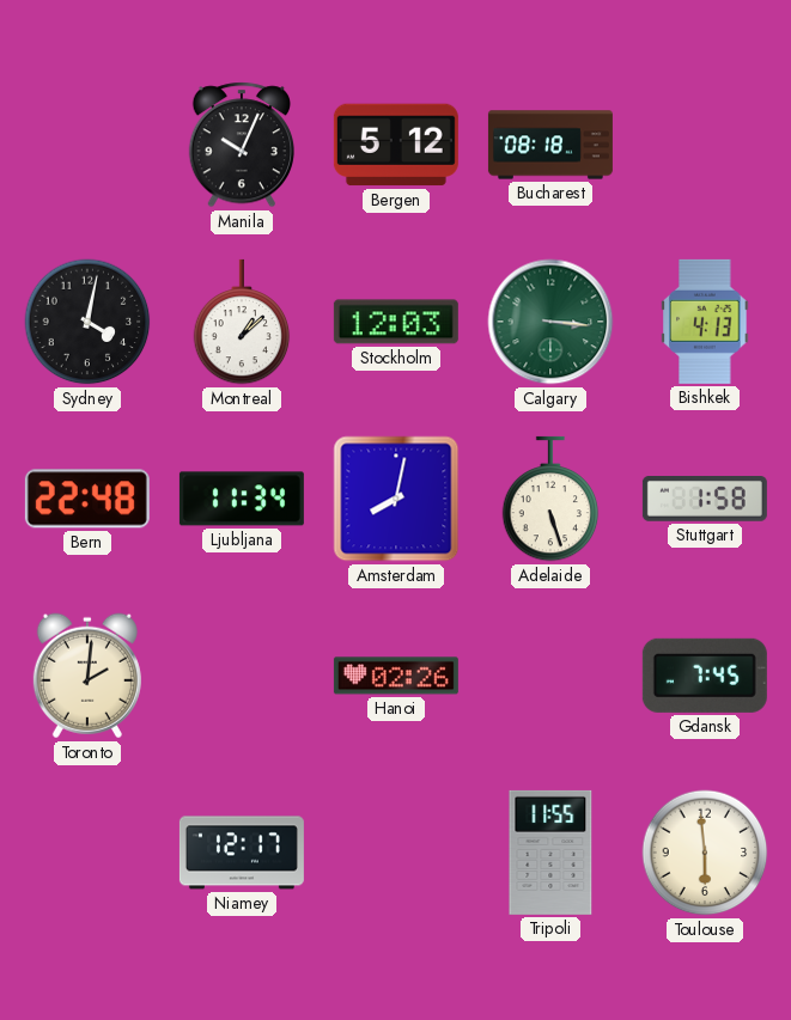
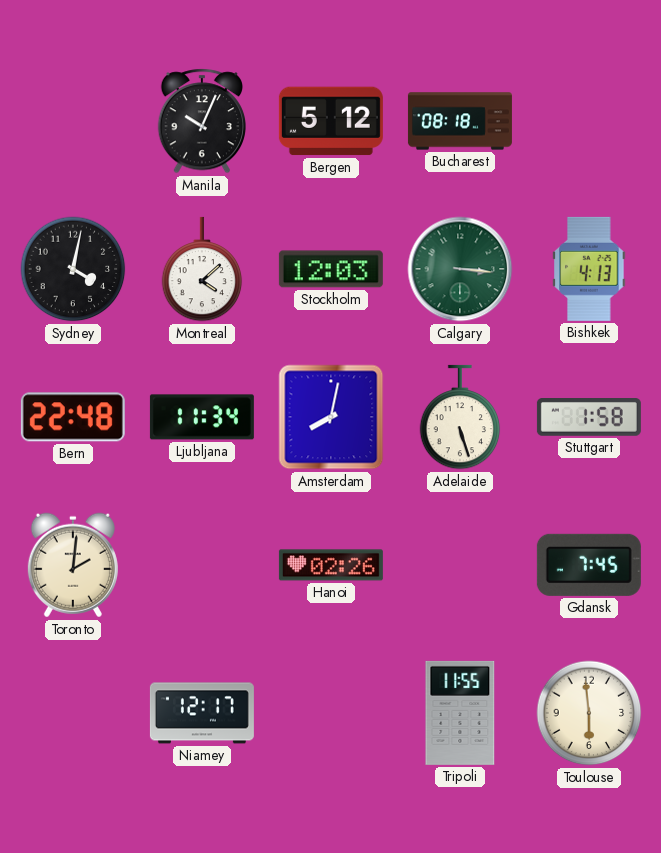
Montreal: 1:08 -> 4:08 (202, 269)
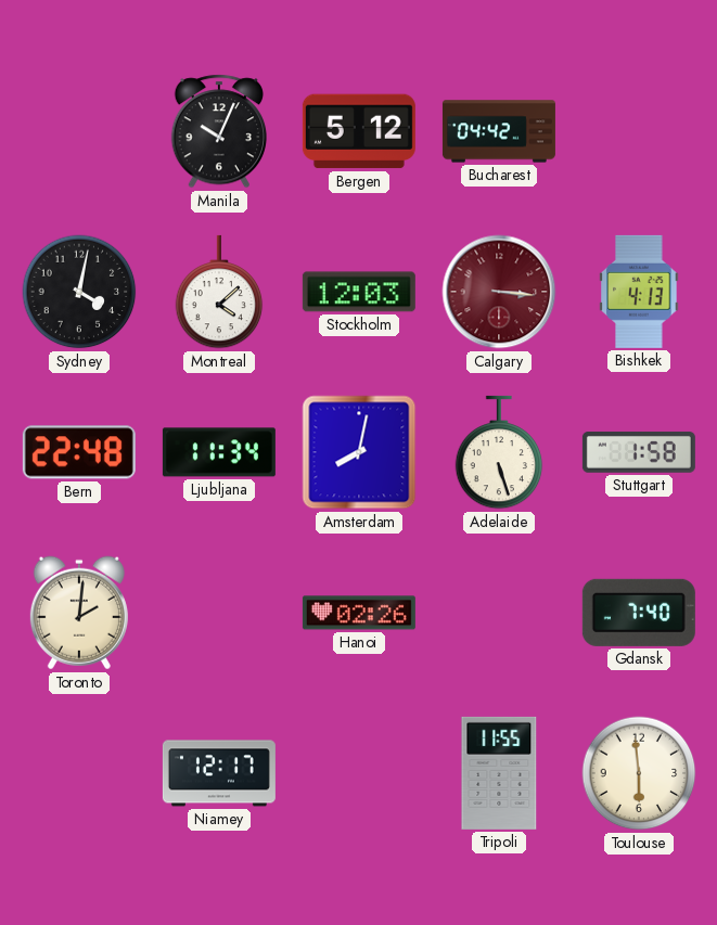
Bucharest: 08:18 -> 04:42 (499, 131)
Calgary dial: green -> burgundy (499, 292)
Gdansk: 7:45 -> 7:40 (639, 613)
